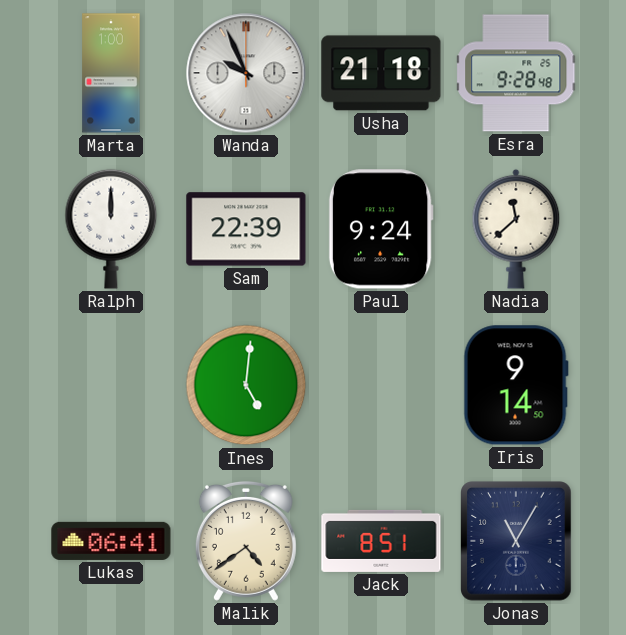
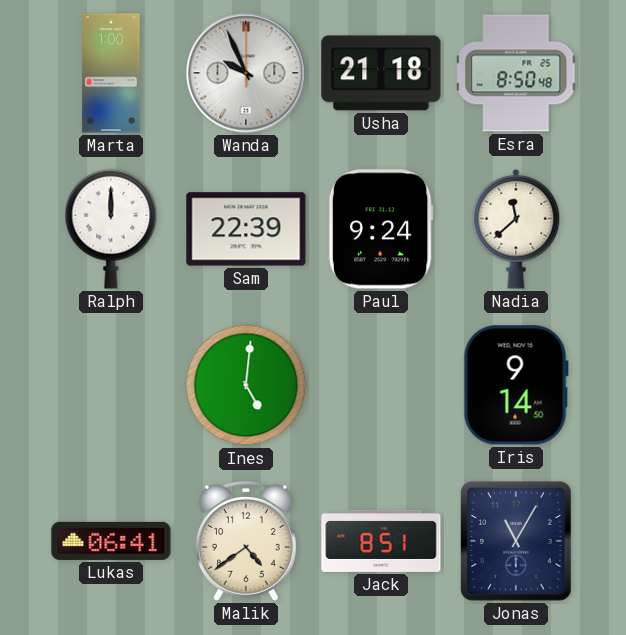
Esra: 9:28 -> 8:50 (517, 73)
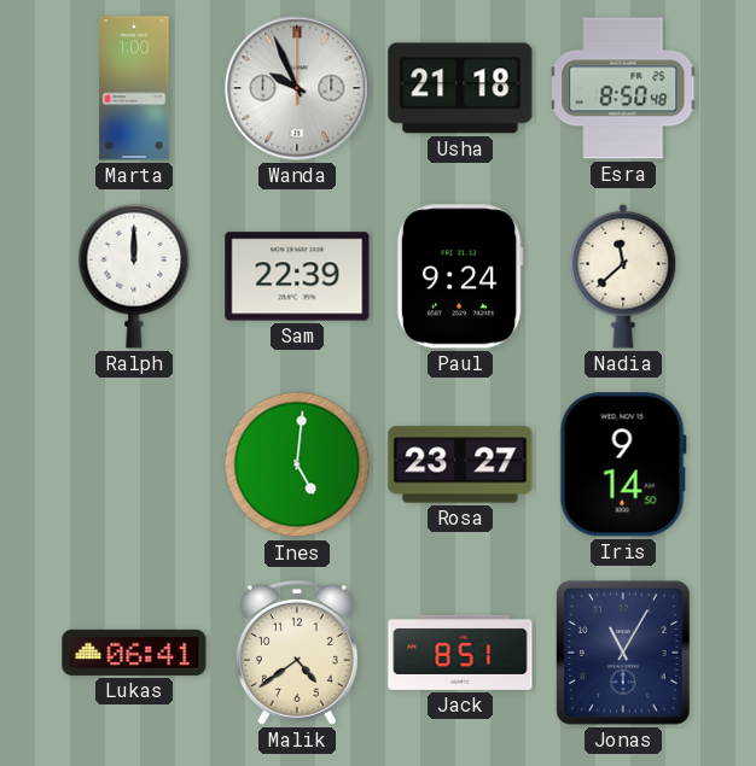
Rosa: none -> 23:27 (460, 464)
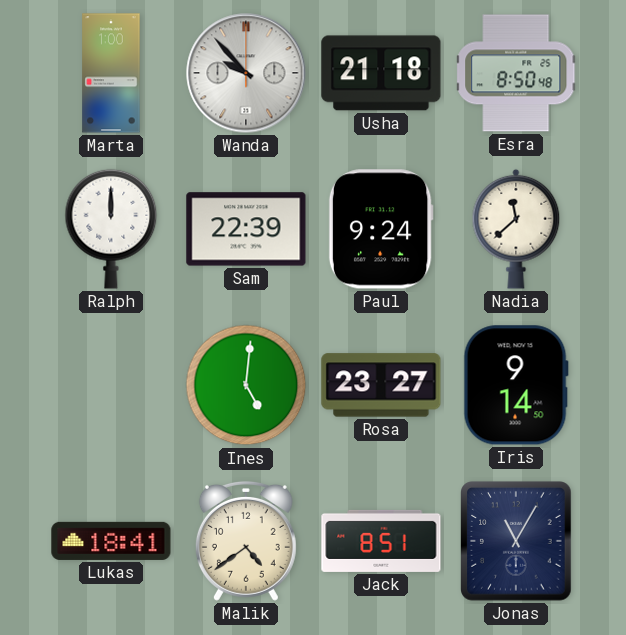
Wanda: 9:56 -> 9:53 (246, 73)
Lukas: 06:41 -> 18:41 (111, 541)
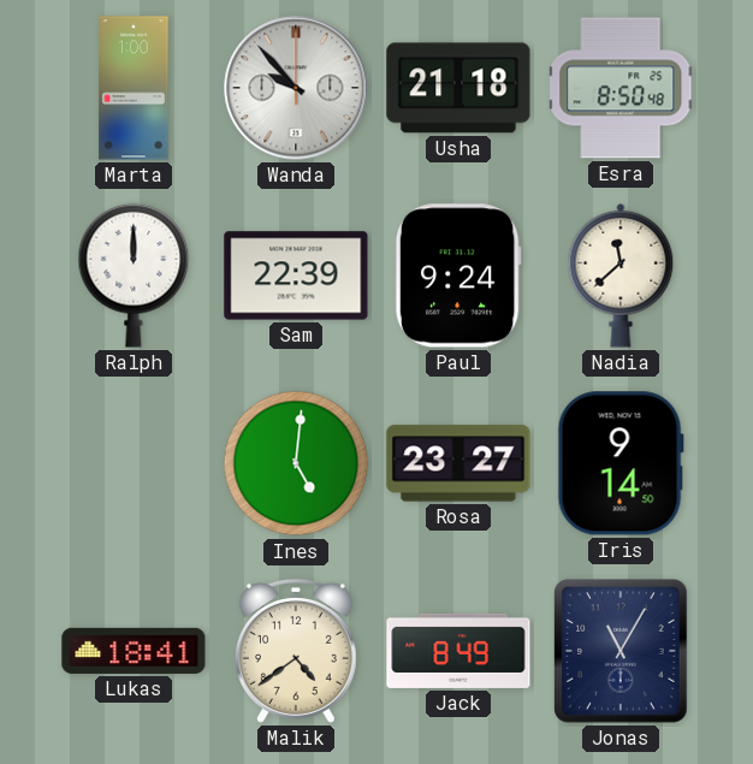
Jack: 8:51 -> 8:49 (458, 651)
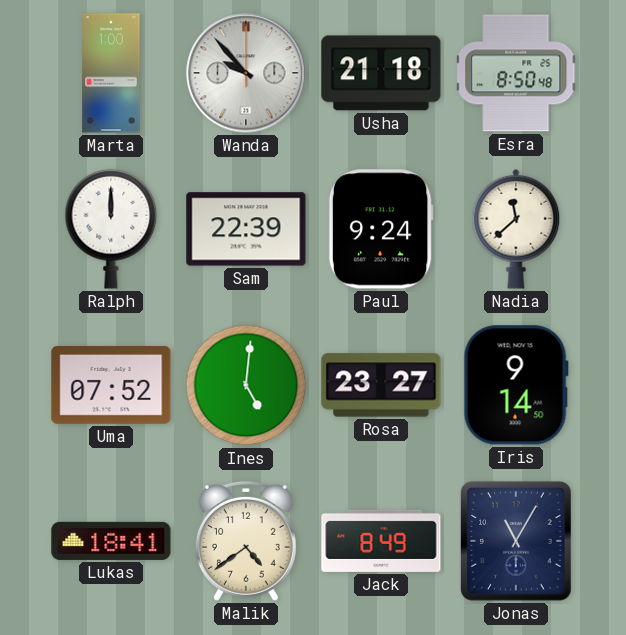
Uma: none -> 07:52 (111, 385)
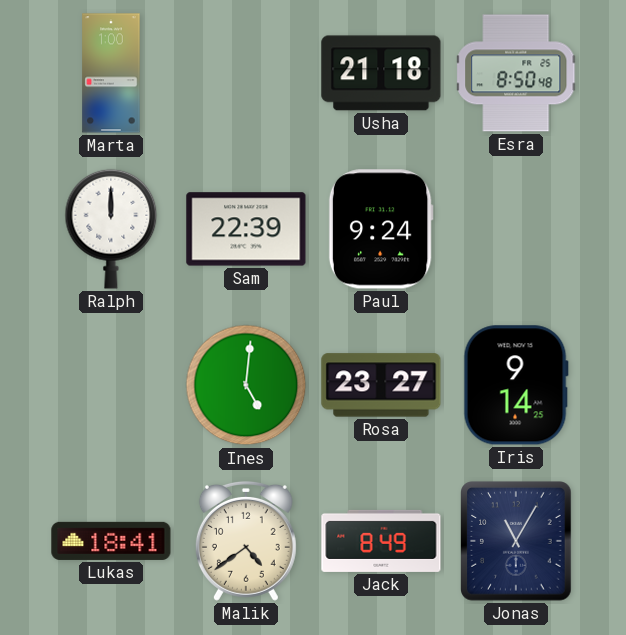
Wanda: 9:53 -> none (246, 73)
Nadia: 11:38 -> none (516, 229)
Uma: 07:52 -> none (111, 385)
Iris: 9:14:50 -> 9:14:25 (516, 385)
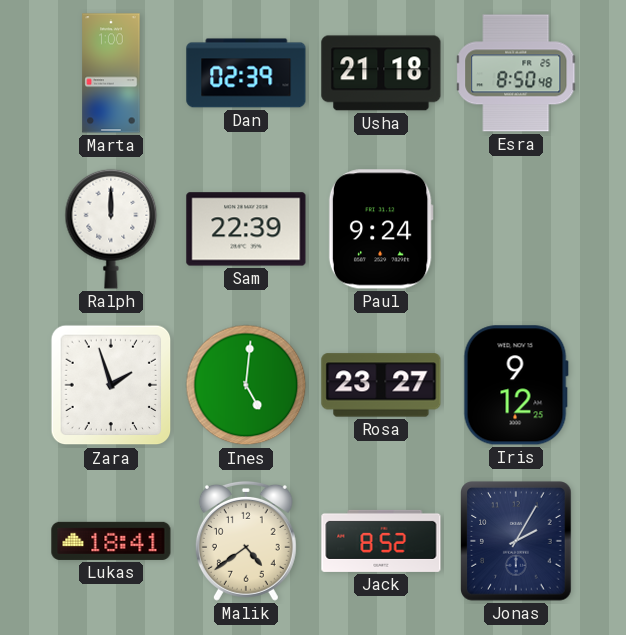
Dan: none -> 02:39 (246, 73)
Zara: none -> 1:57 (111, 385)
Iris: 9:14 -> 9:12 (516, 385)
Jack: 8:49 -> 8:52 (381, 541)
Jonas: 11:05 -> 2:05 (516, 541)
